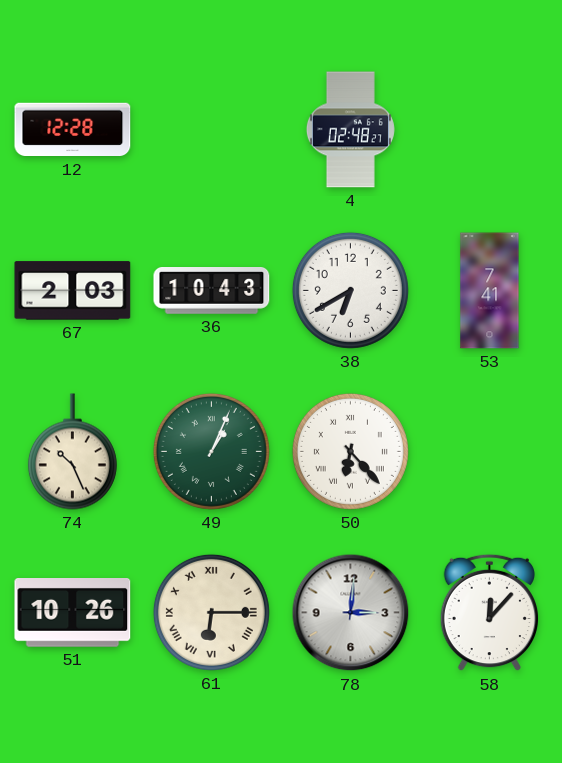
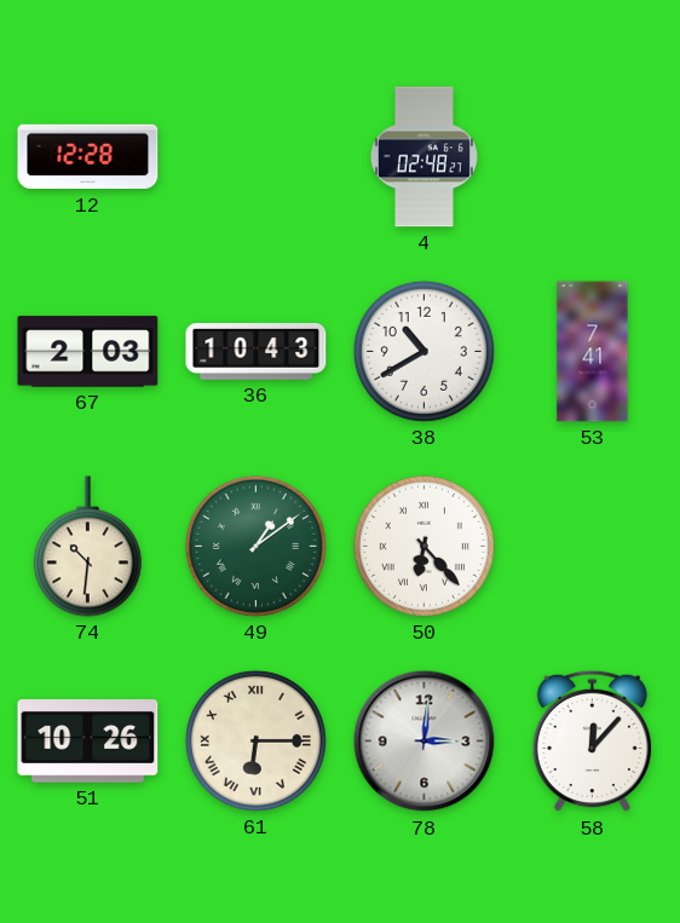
38: 6:40 -> 10:40 (423, 351)
74: 10:26 -> 10:31 (87, 547)
49: 1:04 -> 1:09 (255, 546)
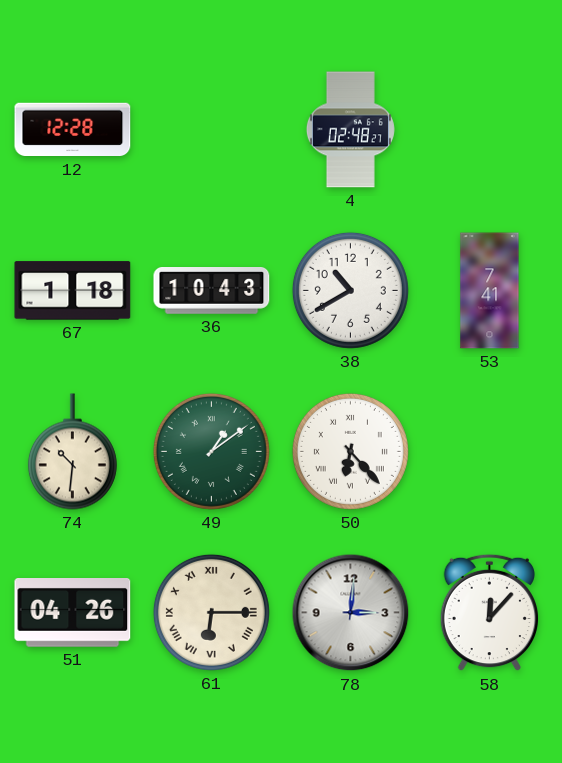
67: 2:03 -> 1:18 (73, 291)
51: 10:26 -> 04:26 (73, 613)
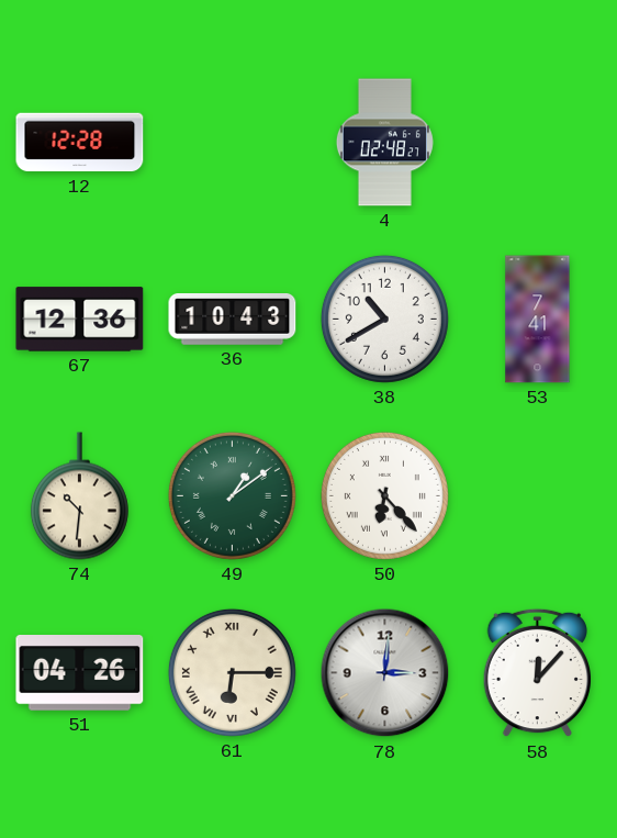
67: 1:18 -> 12:36 (80, 320)
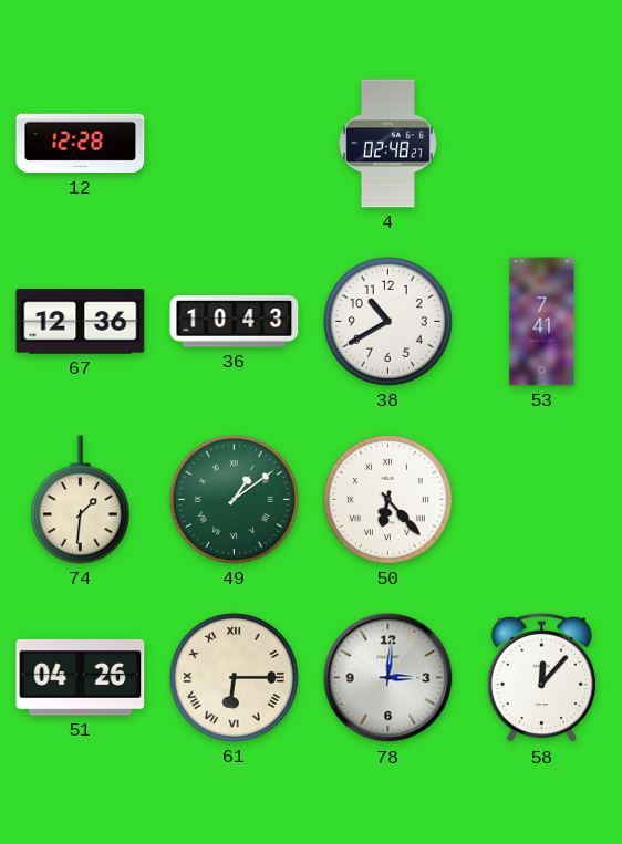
74: 10:31 -> 1:31 (80, 500)
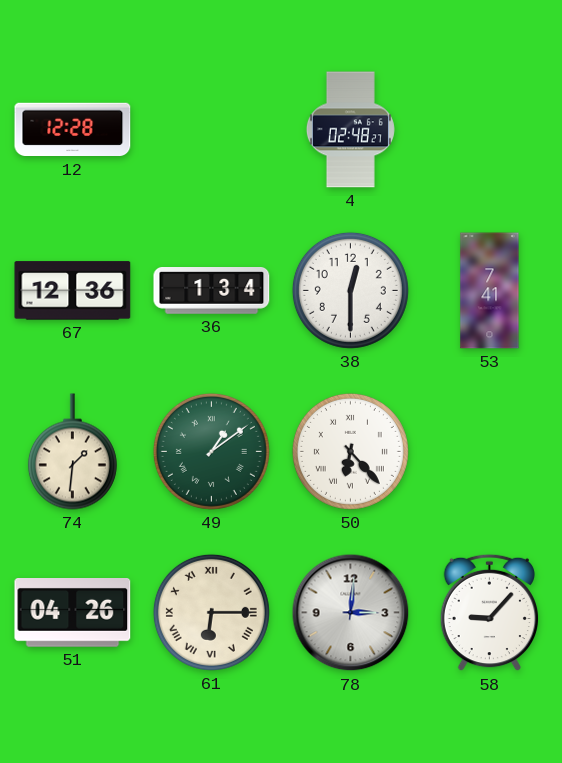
36: 10:43 -> 1:34 (212, 291)
38: 10:40 -> 12:30 (350, 290)
58: 12:07 -> 9:07 (489, 613)
